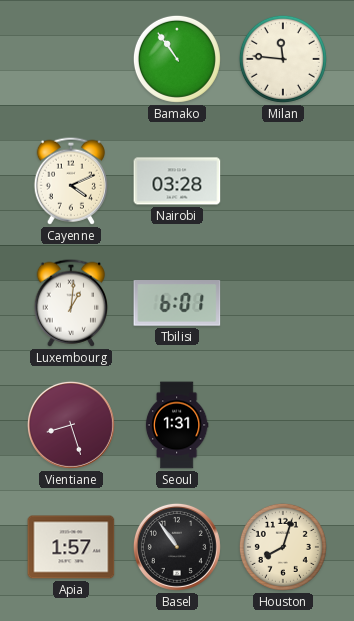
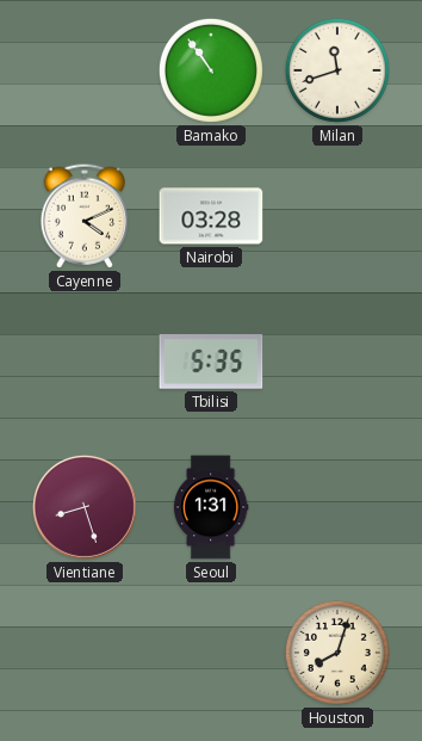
Milan: 11:46 -> 11:42 (337, 70)
Luxembourg: 1:01 -> none (70, 303)
Tbilisi: 6:01 -> 5:35 (211, 363)
Apia: 1:57 -> none (71, 547)
Basel: 10:54 -> none (177, 547)
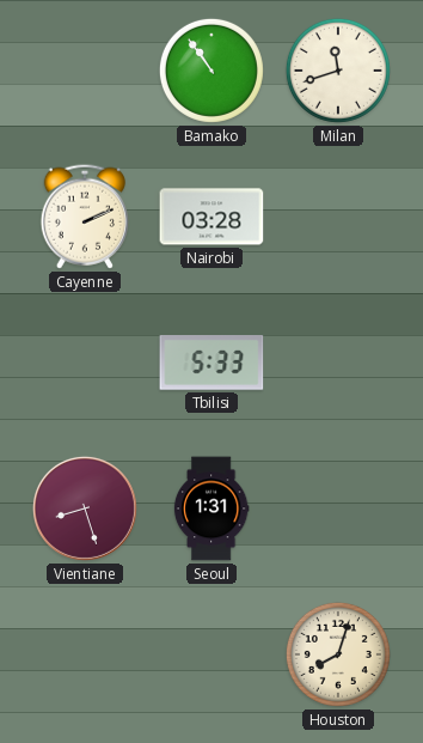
Cayenne: 4:11 -> 2:11 (84, 217)
Tbilisi: 5:35 -> 5:33 (211, 364)
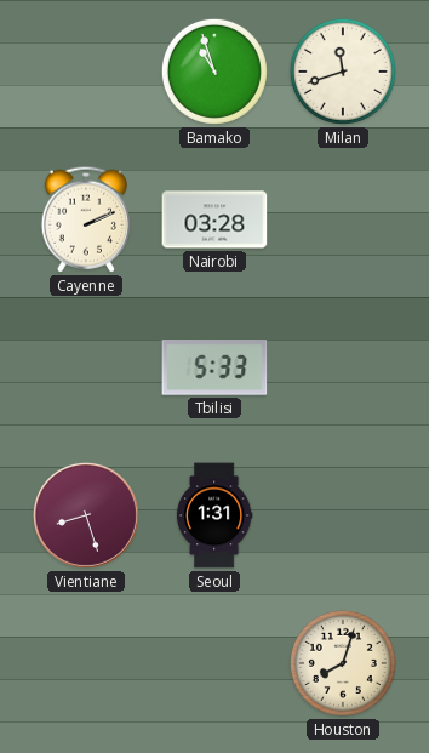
Bamako: 10:54 -> 10:57 (215, 72)
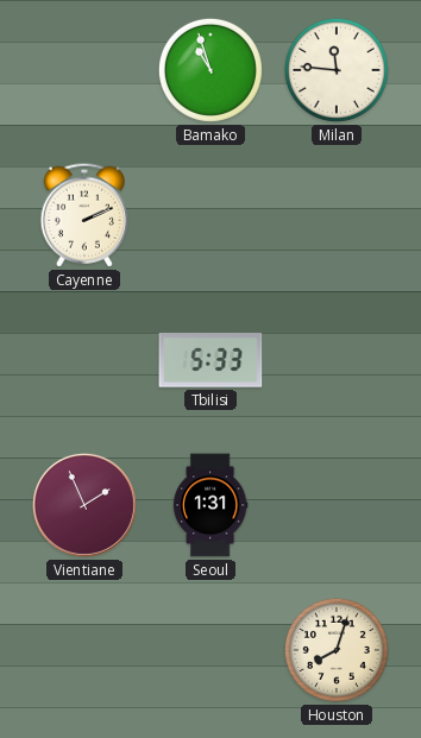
Milan: 11:42 -> 11:46 (337, 70)
Nairobi: 03:28 -> none (215, 219)
Vientiane: 8:27 -> 1:56 (84, 505)
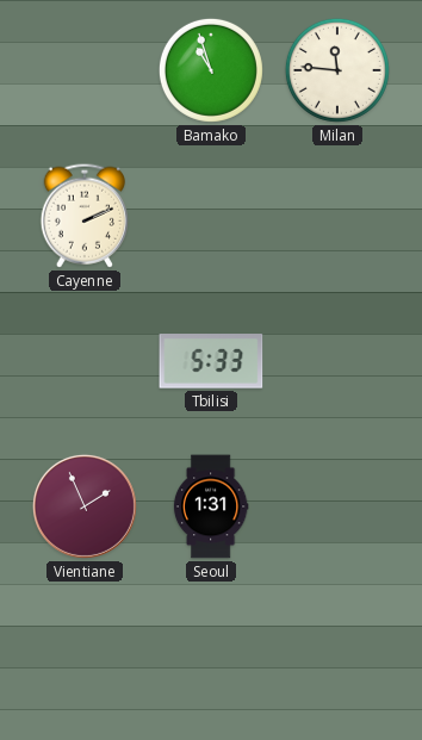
Houston: 8:03 -> none (337, 650)
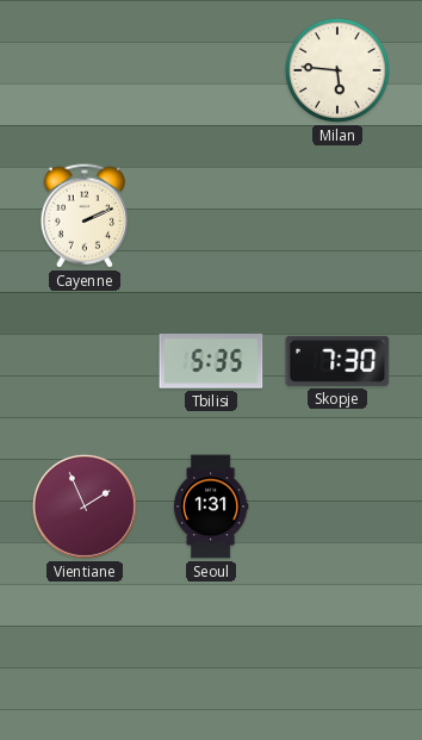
Bamako: 10:57 -> none (211, 70)
Milan: 11:46 -> 5:46 (337, 70)
Tbilisi: 5:33 -> 5:35 (211, 362)
Skopje: none -> 7:30 (337, 361)
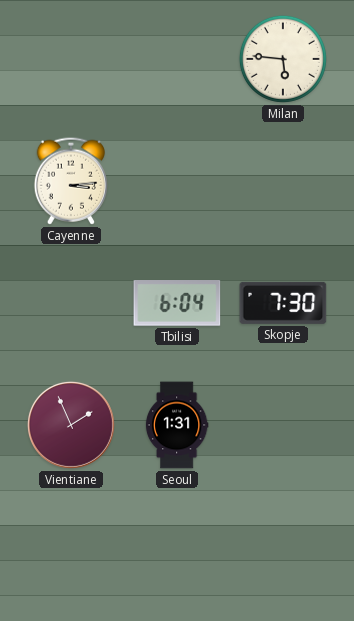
Cayenne: 2:11 -> 3:14 (70, 181)
Tbilisi: 5:35 -> 6:04 (177, 304)
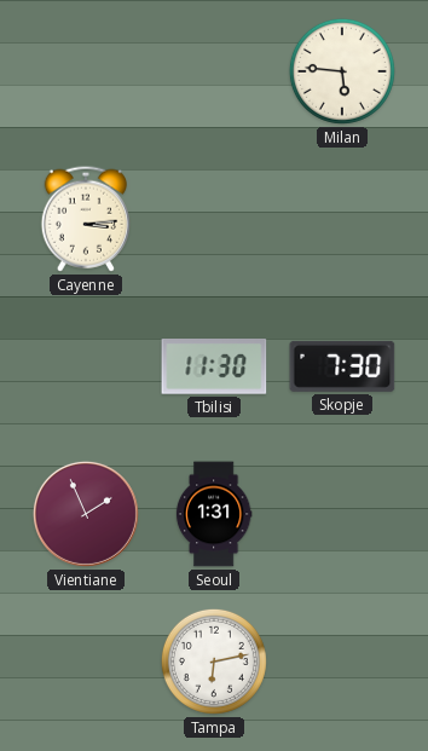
Tbilisi: 6:04 -> 11:30 (214, 368)
Tampa: none -> 6:13 (214, 662)
